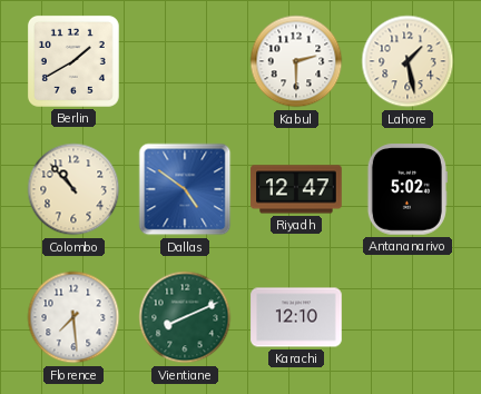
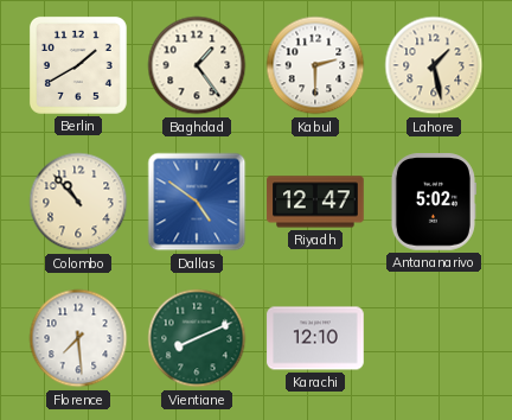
Baghdad: none -> 1:24 (197, 65)
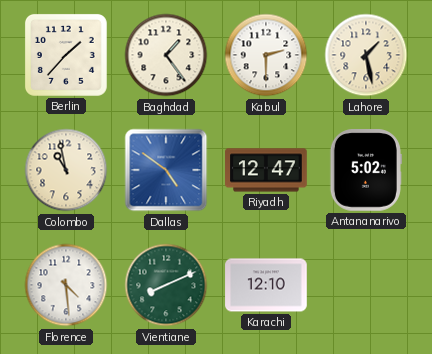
Berlin: 1:40 -> 1:37 (66, 55)
Colombo: 10:53 -> 10:58 (66, 170)
Florence: 7:29 -> 4:29 (66, 285)
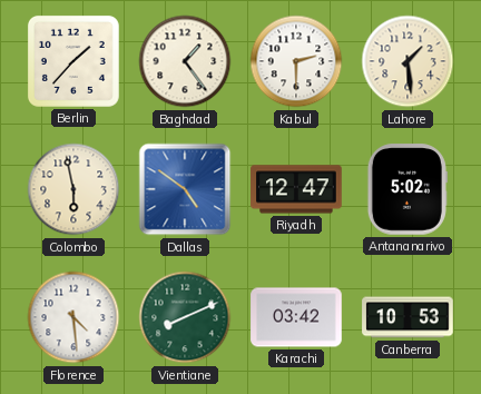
Lahore: 1:28 -> 1:29 (408, 61)
Colombo: 10:58 -> 5:58 (73, 189)
Karachi: 12:10 -> 03:42 (296, 317)
Canberra: none -> 10:53 (408, 317)
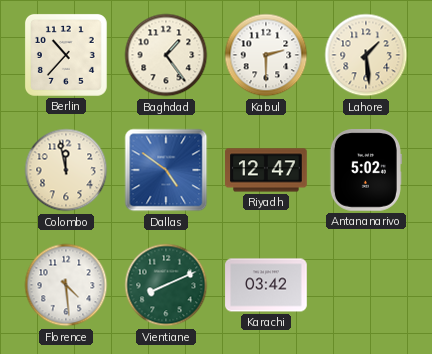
Berlin: 1:37 -> 10:37 (66, 55)
Colombo: 5:58 -> 11:58 (66, 170)
Canberra: 10:53 -> none (408, 317)
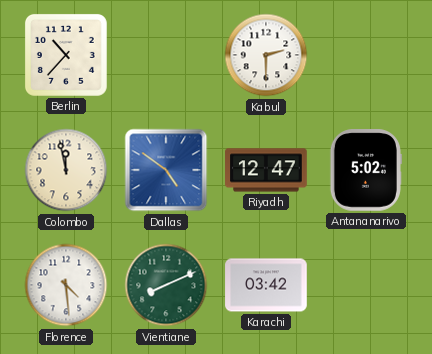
Baghdad: 1:24 -> none (166, 55)
Lahore: 1:29 -> none (366, 55)
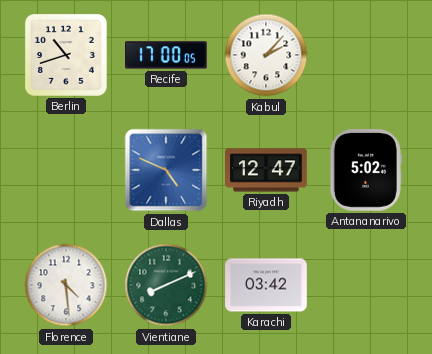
Berlin: 10:37 -> 10:42 (66, 55)
Recife: none -> 17:00 (166, 55)
Kabul: 2:30 -> 2:07 (266, 55)
Colombo: 11:58 -> none (66, 170)
Dallas: 4:51 -> 4:49 (166, 170)
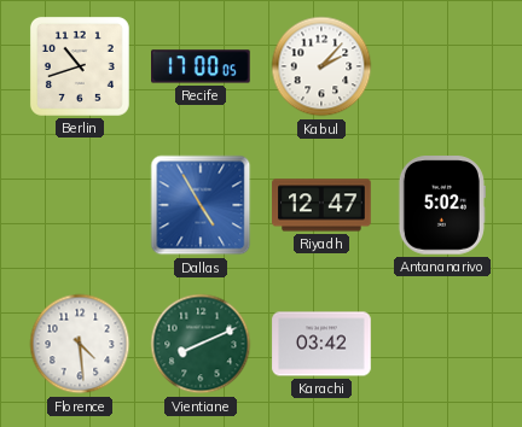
Dallas: 4:49 -> 4:55 (201, 205)
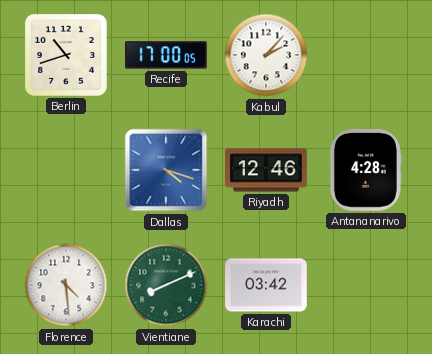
Dallas: 4:55 -> 4:18 (166, 170)
Riyadh: 12:47 -> 12:46 (266, 170)
Antananarivo: 5:02 -> 4:28 (366, 170)
